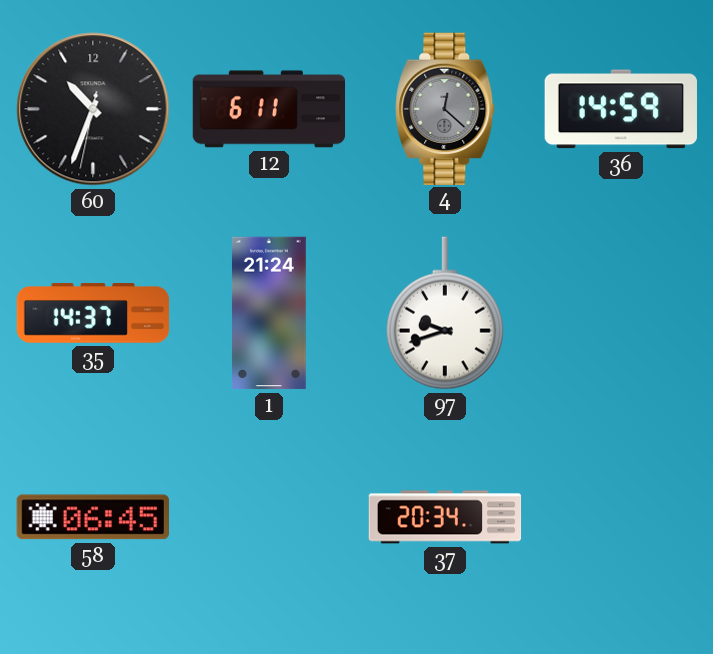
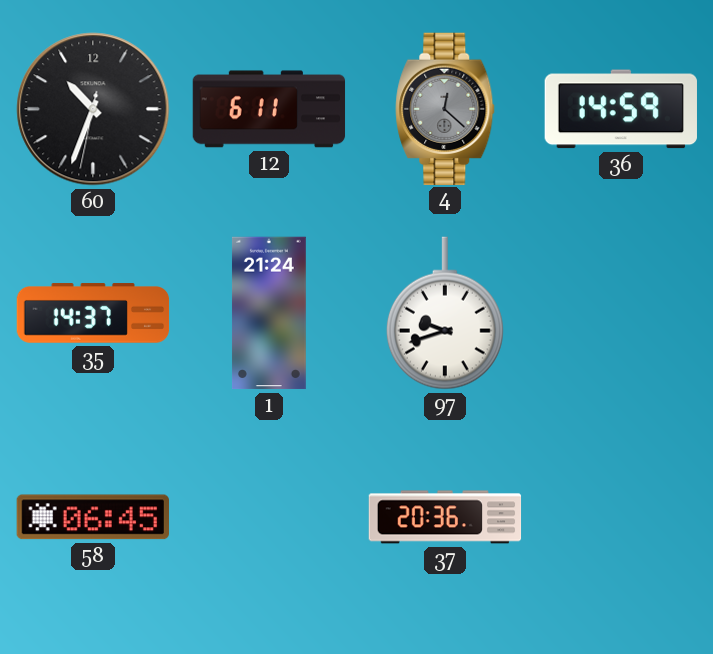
37: 20:34 -> 20:36 (445, 517)
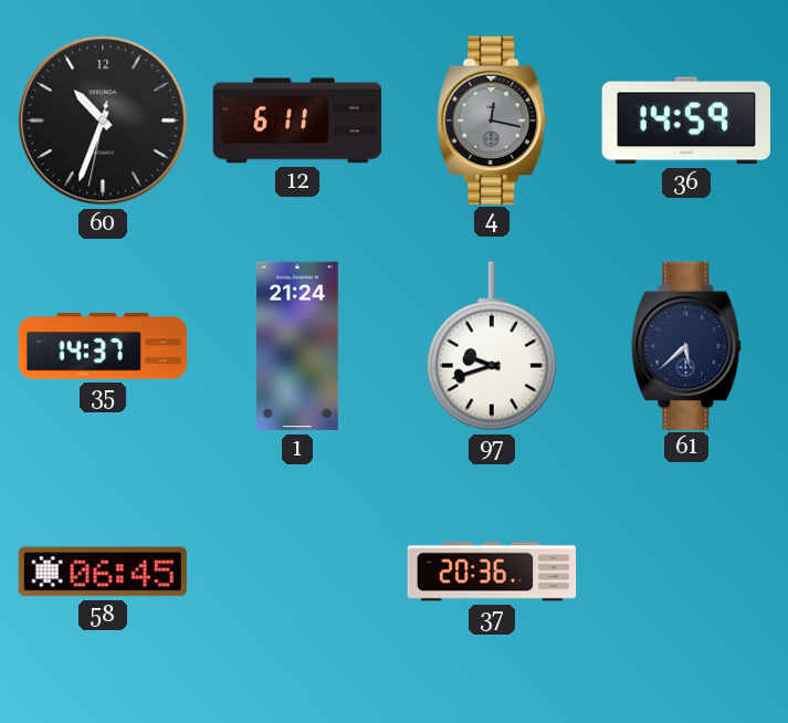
4: 12:22 -> 12:17 (492, 119)
61: none -> 5:38 (686, 345)
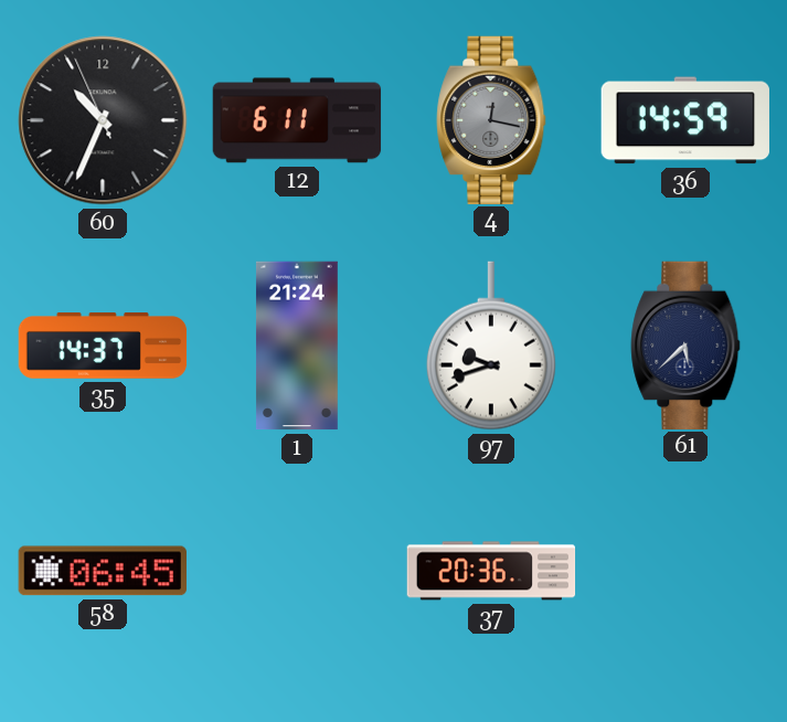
60: 10:33:32 -> 10:33:56 (103, 120)
